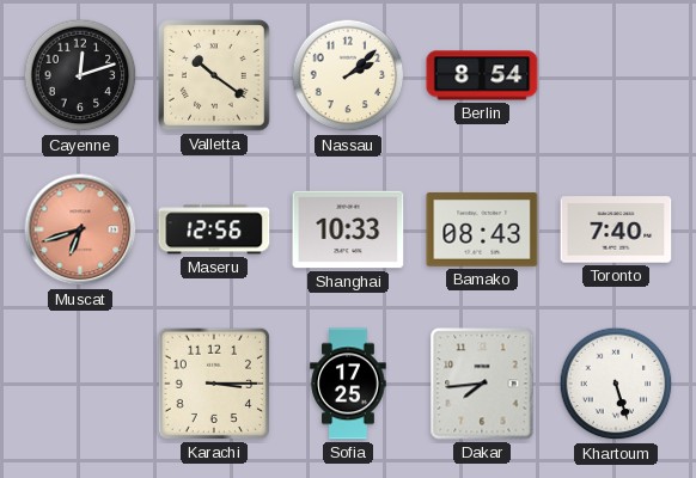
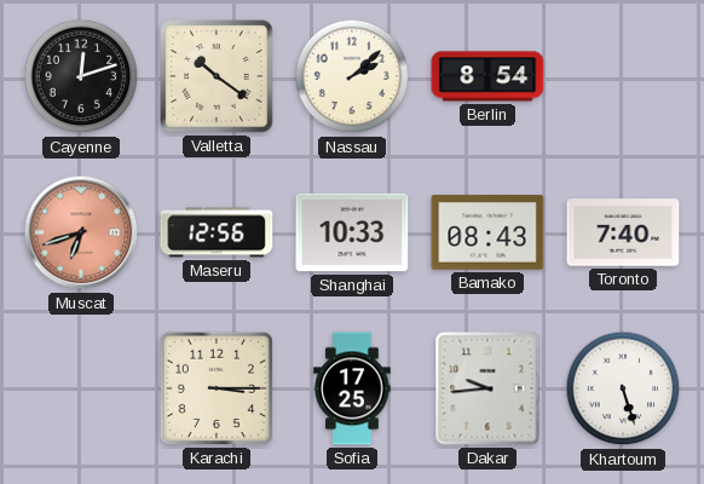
Dakar: 7:44 -> 9:44 (487, 388)
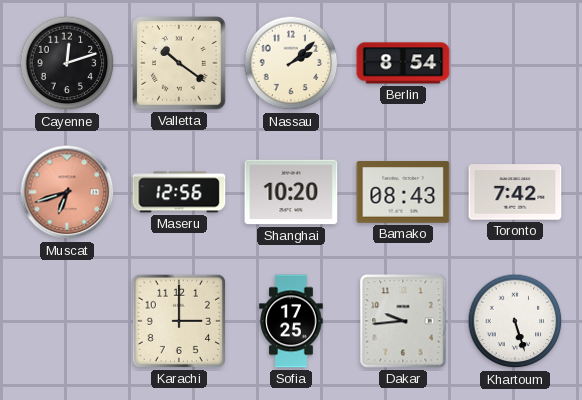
Shanghai: 10:33 -> 10:20 (291, 192)
Toronto: 7:40 -> 7:42 (515, 192)
Karachi: 3:15 -> 3:00 (179, 321)
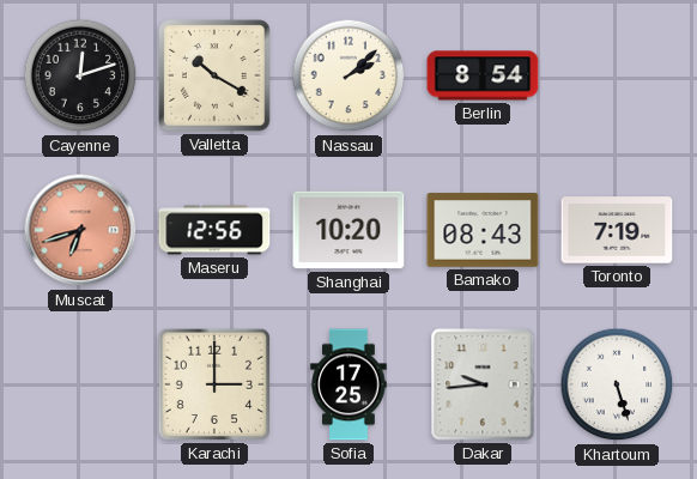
Valletta: 10:21 -> 10:20 (214, 75)
Toronto: 7:42 -> 7:19 (617, 230)
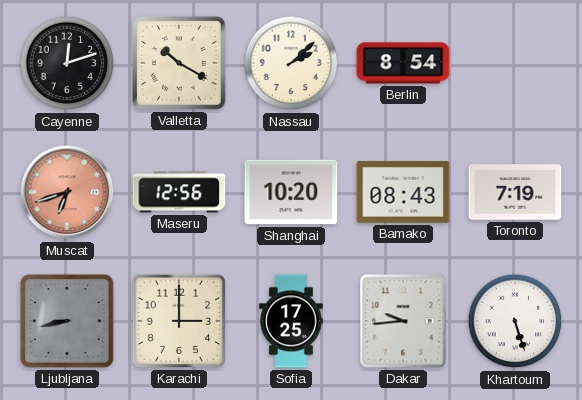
Ljubljana: none -> 8:43 (67, 321)
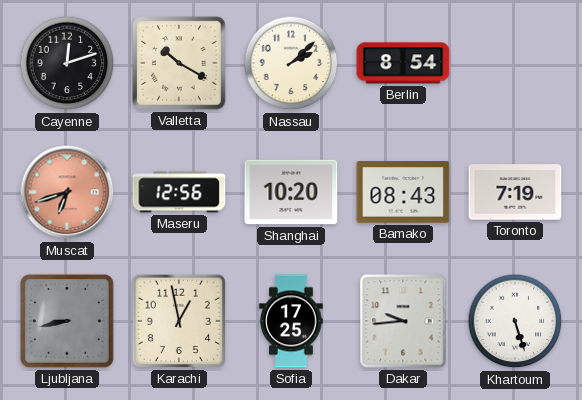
Karachi: 3:00 -> 12:58 (179, 321)
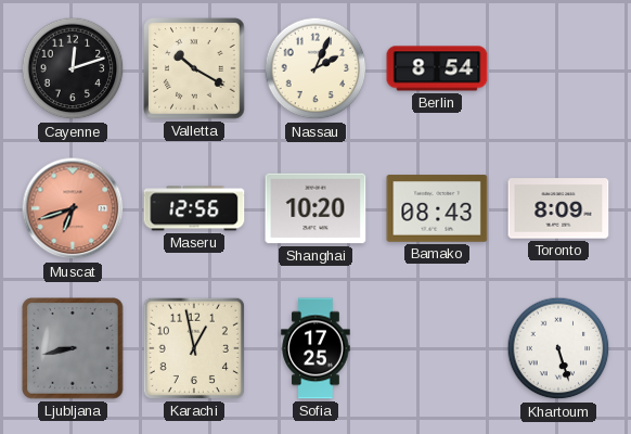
Nassau: 2:08 -> 2:04 (315, 68)
Toronto: 7:19 -> 8:09 (558, 208)
Dakar: 9:44 -> none (403, 321)
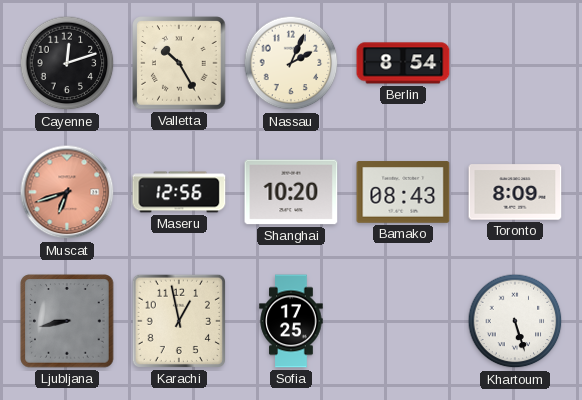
Valletta: 10:20 -> 10:25 (179, 63)
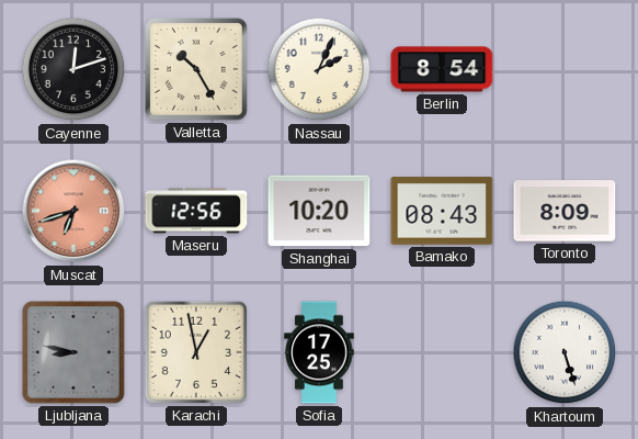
Ljubljana: 8:43 -> 8:47 (73, 352)
